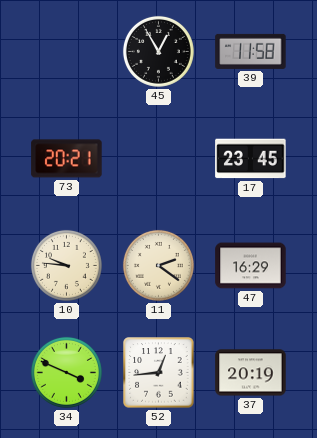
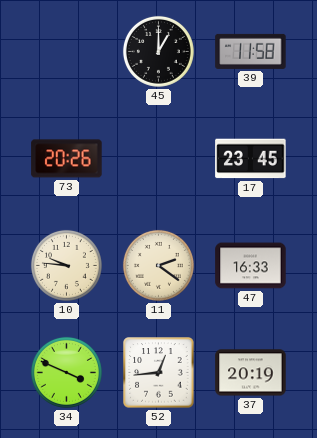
45: 12:55 -> 1:00 (158, 51)
73: 20:21 -> 20:26 (67, 159)
47: 16:29 -> 16:33 (251, 266)
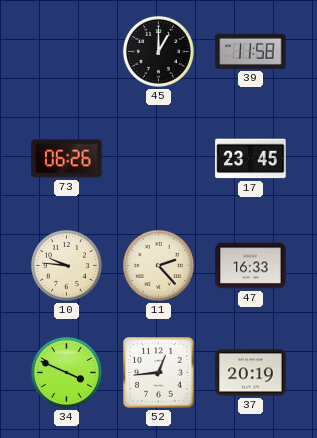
73: 20:26 -> 06:26 (67, 159)
11: 2:21 -> 2:23 (158, 265)
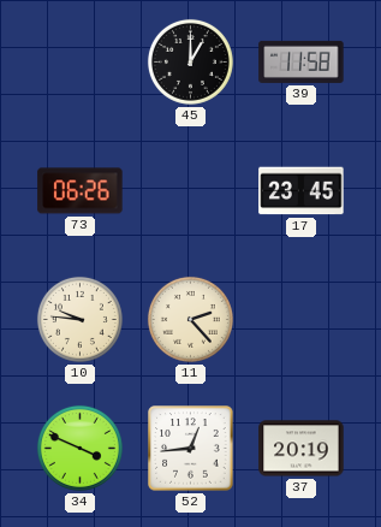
47: 16:33 -> none (251, 266)
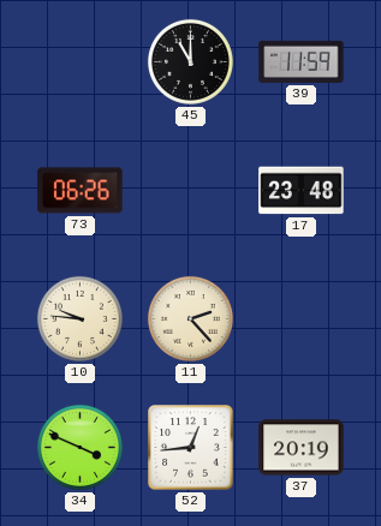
45: 1:00 -> 11:00 (190, 61)
39: 11:58 -> 11:59 (302, 61)
17: 23:45 -> 23:48 (302, 191)
